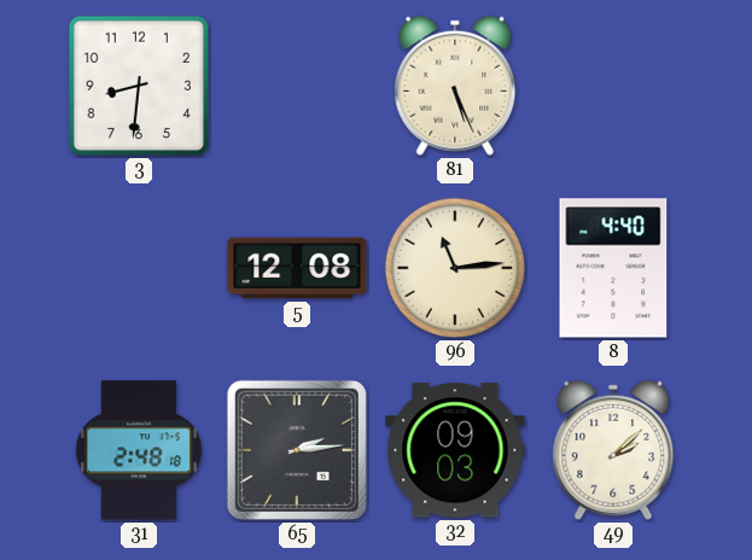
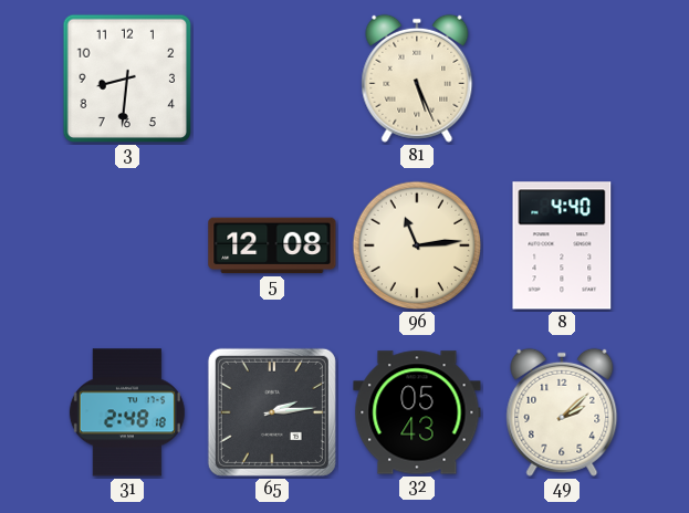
32: 09:03 -> 05:43 (417, 412)
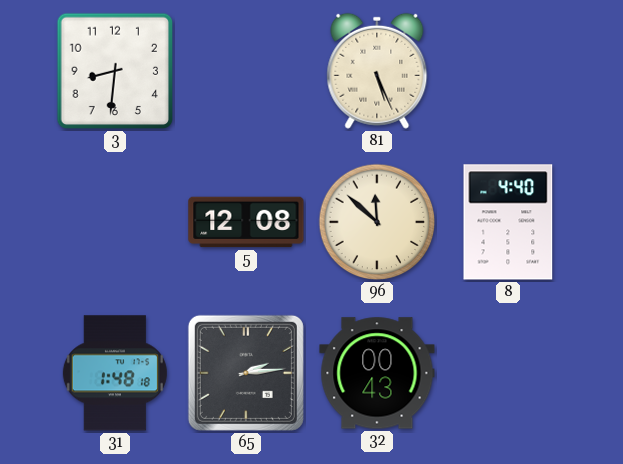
96: 11:14 -> 11:52 (377, 222)
31: 2:48 -> 1:48 (115, 373)
32: 05:43 -> 00:43 (377, 373)
49: 2:08 -> none (562, 412)
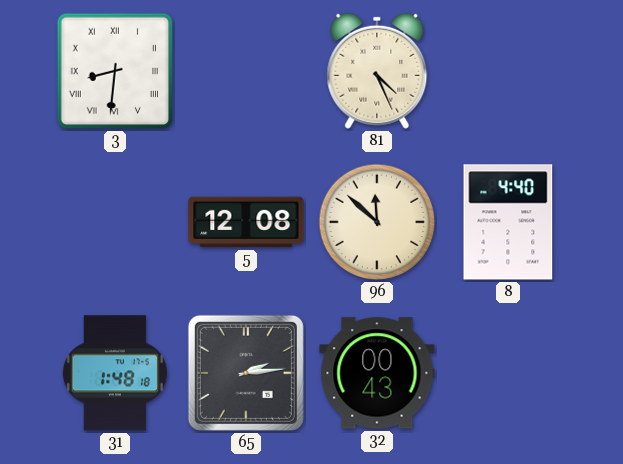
3 numerals: Arabic -> Roman (115, 71)
81: 5:26 -> 4:26 (377, 71)
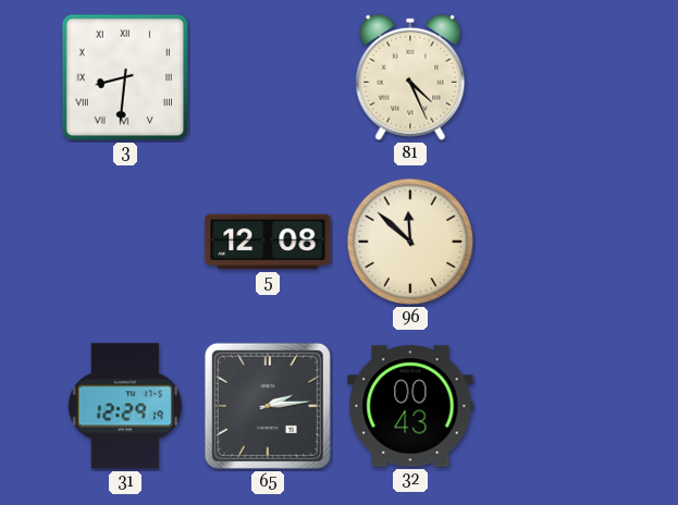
8: 4:40 -> none (508, 222)
31: 1:48 -> 12:29 (125, 406)
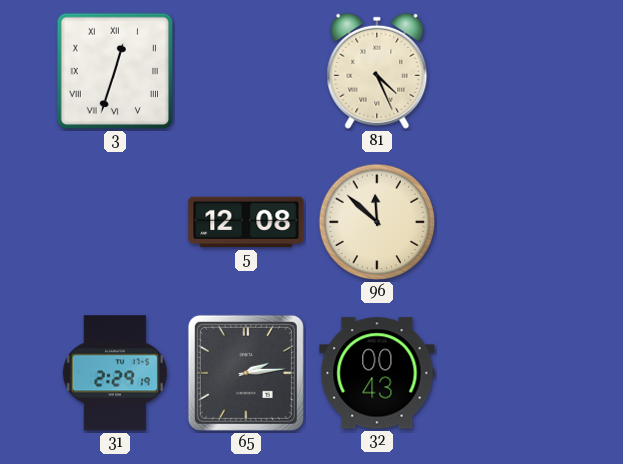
3: 8:31 -> 12:33 (115, 71)
31: 12:29 -> 2:29 (115, 373)
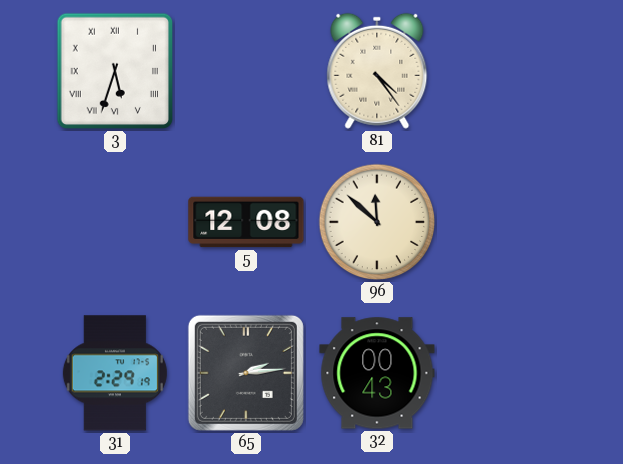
3: 12:33 -> 5:33 (115, 71)
81: 4:26 -> 4:24 (377, 71)
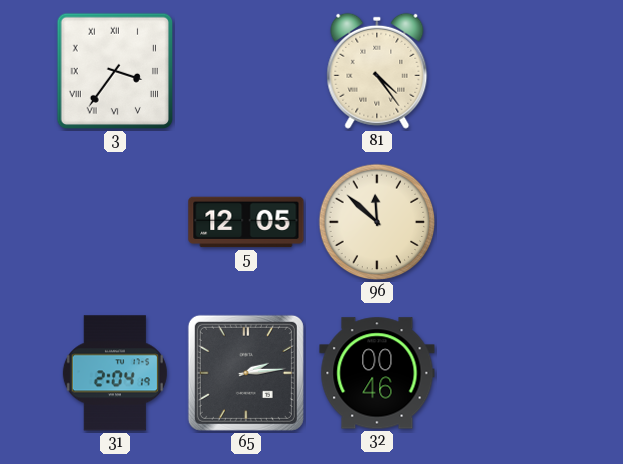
3: 5:33 -> 3:36 (115, 71)
5: 12:08 -> 12:05 (246, 222)
31: 2:29 -> 2:04 (115, 373)
32: 00:43 -> 00:46 (377, 373)
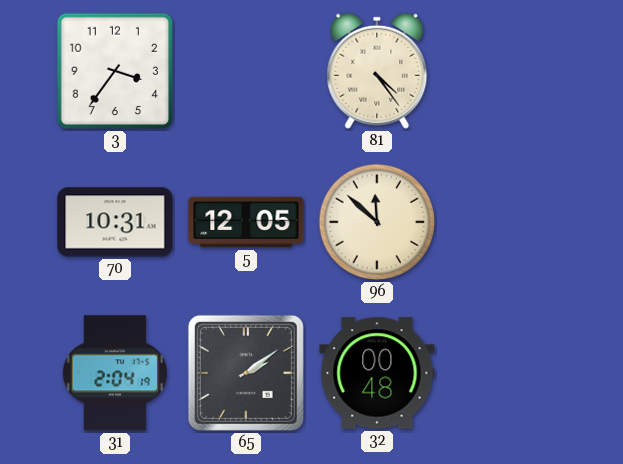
3 numerals: Roman -> Arabic (115, 71)
70: none -> 10:31 (115, 222)
65: 2:14 -> 2:09 (246, 373)
32: 00:46 -> 00:48 (377, 373)
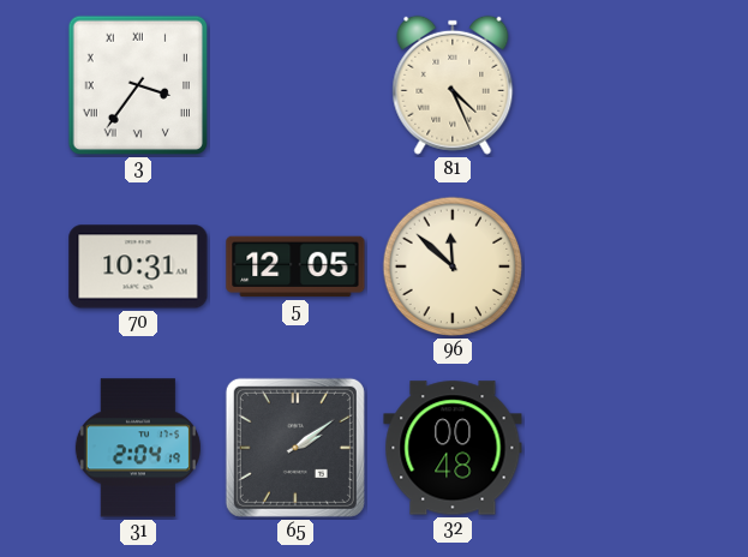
3 numerals: Arabic -> Roman (138, 85)
81: 4:24 -> 4:26 (453, 85)
